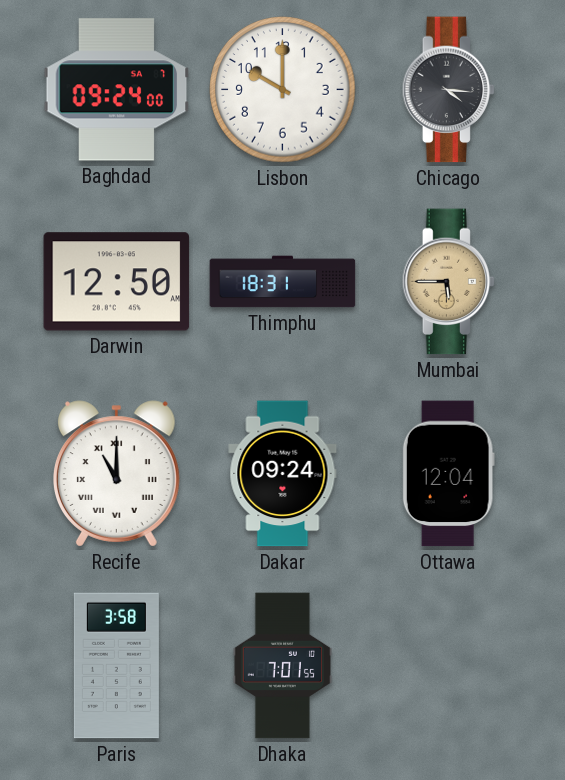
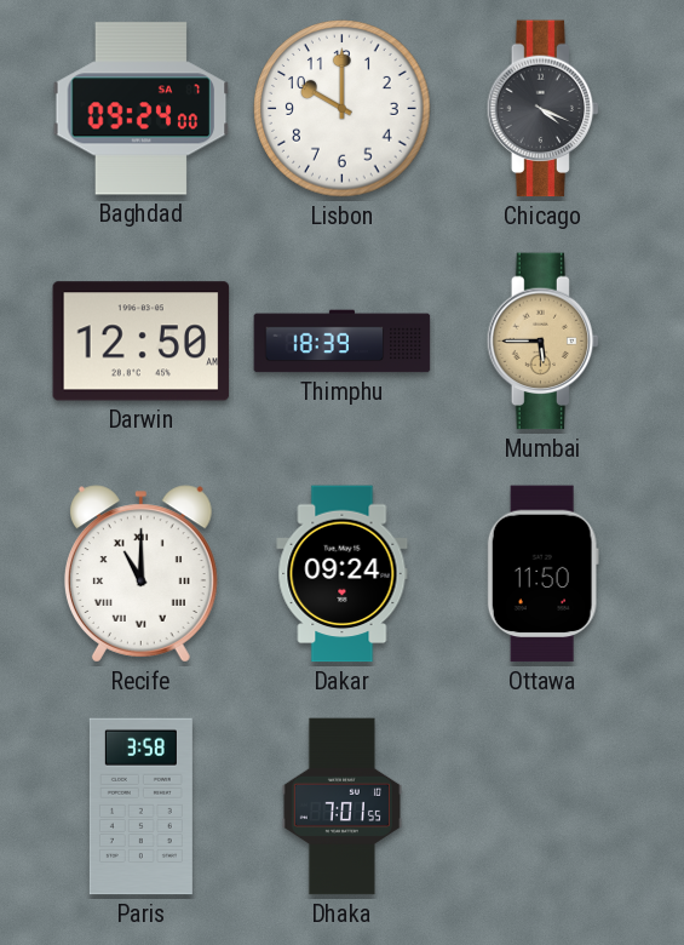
Chicago: 4:16 -> 4:19 (544, 109)
Thimphu: 18:31 -> 18:39 (343, 342)
Ottawa: 12:04 -> 11:50 (542, 574)
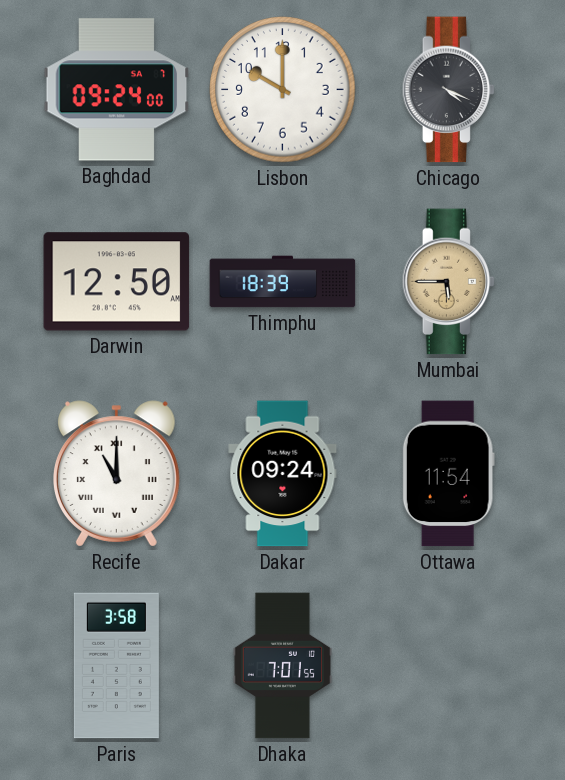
Ottawa: 11:50 -> 11:54 (448, 474)
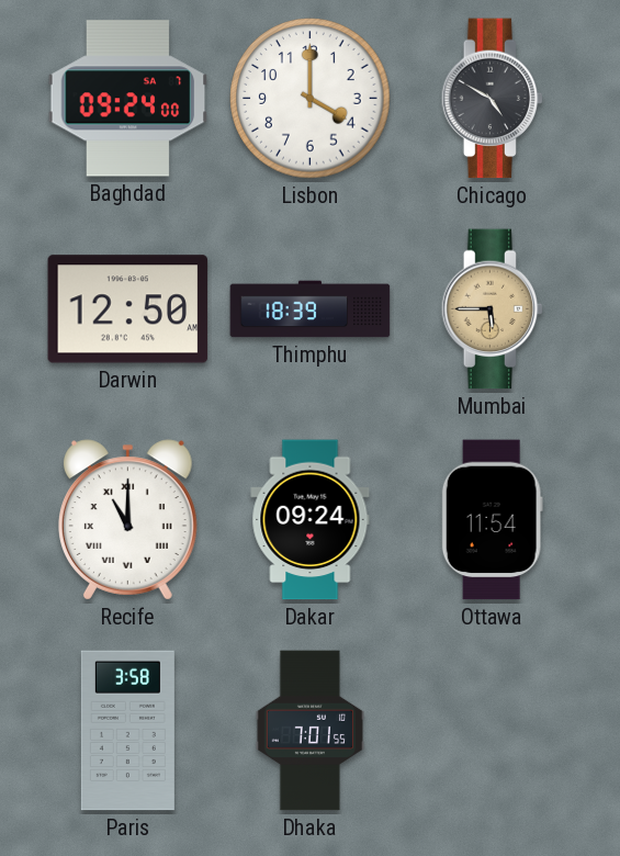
Lisbon: 10:00 -> 4:00 (311, 99)
Chicago: 4:19 -> 4:50 (493, 99)
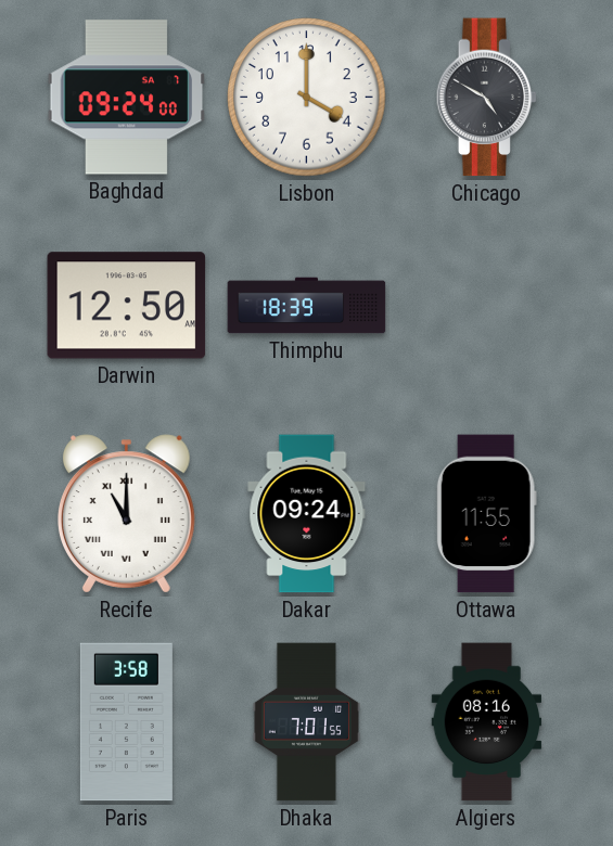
Mumbai: 5:45 -> none (493, 309)
Ottawa: 11:54 -> 11:55 (486, 514)
Algiers: none -> 08:16 (487, 722)
